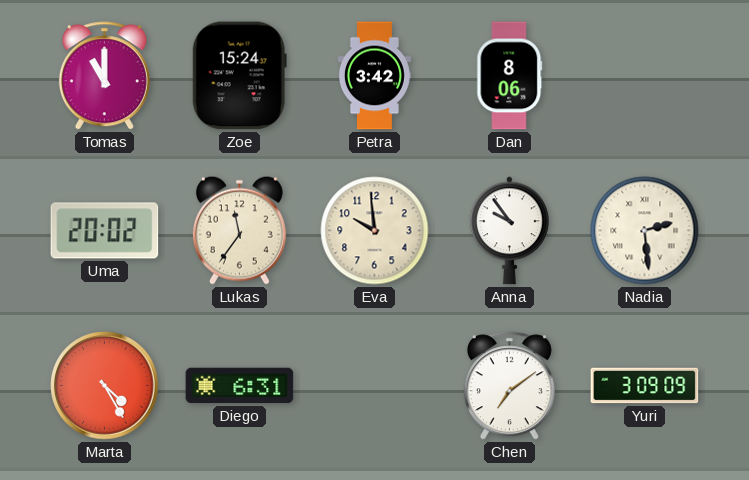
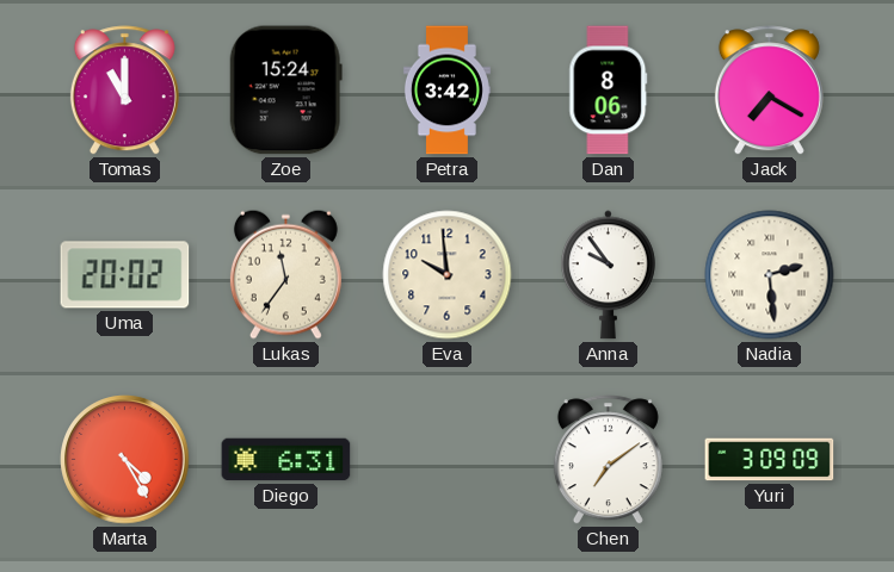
Jack: none -> 7:20 (769, 91)
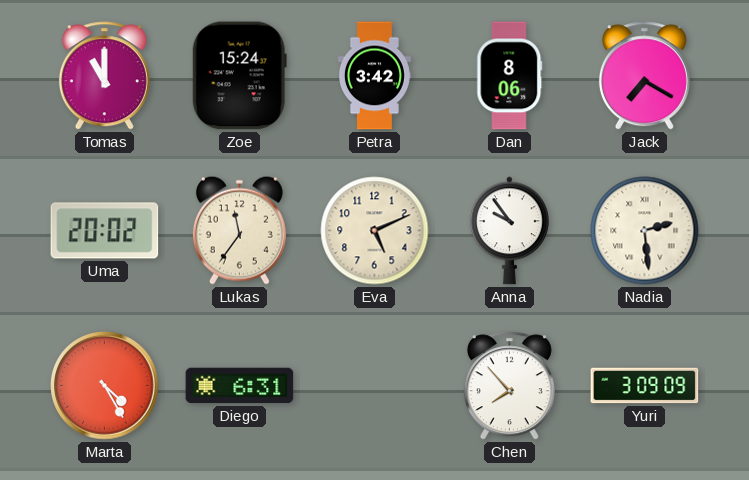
Eva: 9:59 -> 5:11 (375, 231)
Chen: 7:09 -> 7:53 (509, 386)
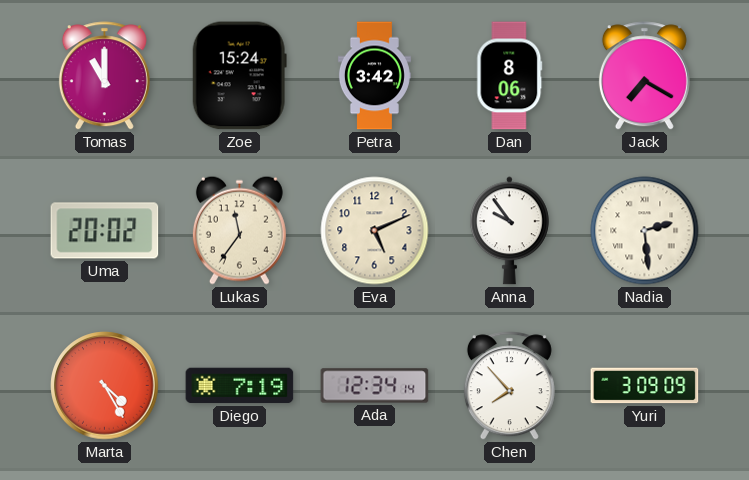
Diego: 6:31 -> 7:19 (240, 386)
Ada: none -> 12:34 (375, 386)
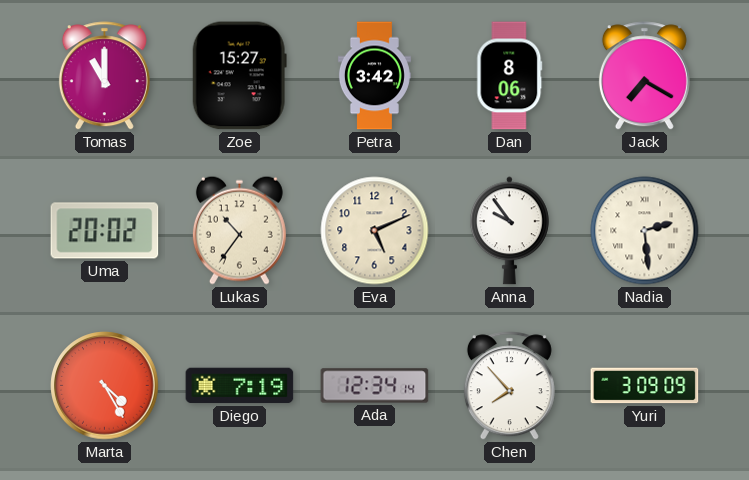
Zoe: 15:24 -> 15:27 (239, 76)
Lukas: 11:36 -> 10:36 (239, 230)
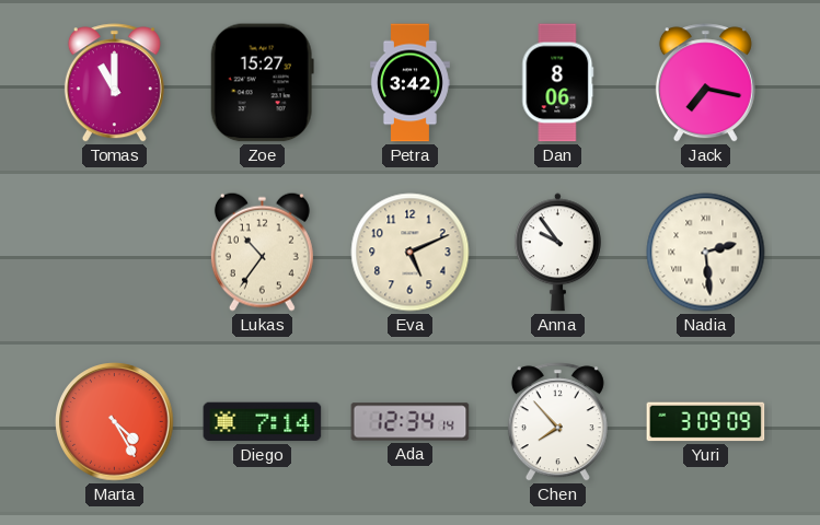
Jack: 7:20 -> 7:17 (705, 83)
Uma: 20:02 -> none (105, 231)
Diego: 7:19 -> 7:14 (263, 422)
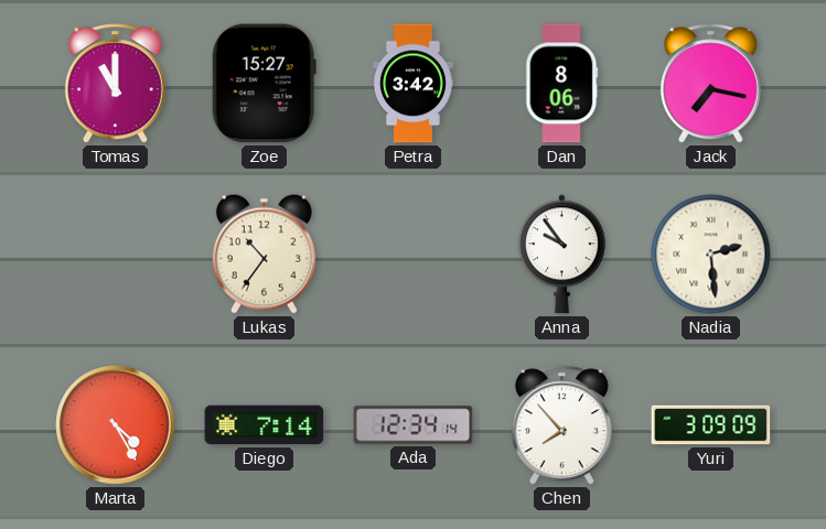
Eva: 5:11 -> none (411, 253)
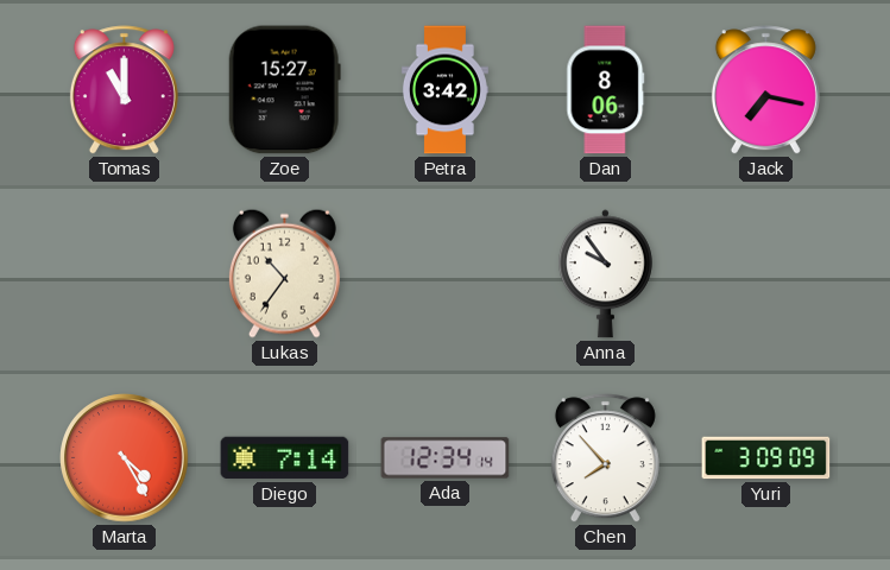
Nadia: 2:29 -> none (711, 255)
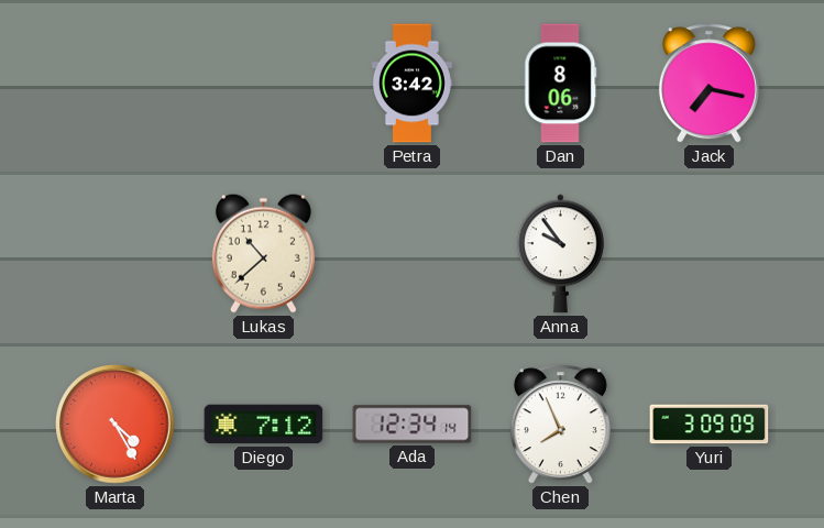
Tomas: 11:00 -> none (124, 90)
Zoe: 15:27 -> none (284, 90)
Lukas: 10:36 -> 10:38 (263, 253)
Diego: 7:14 -> 7:12 (264, 425)
Chen: 7:53 -> 7:56 (560, 425)
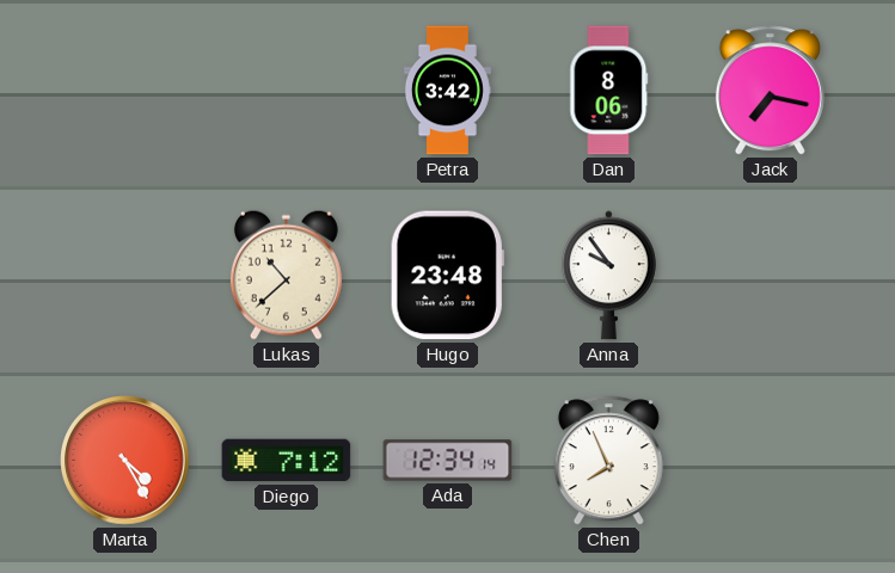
Hugo: none -> 23:48 (447, 276)
Yuri: 3:09 -> none (710, 425)
